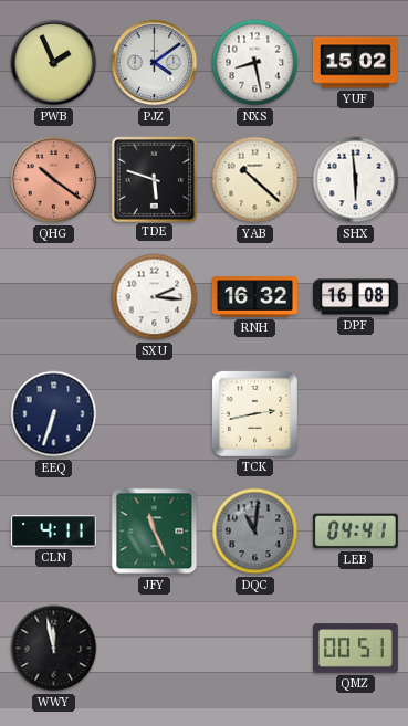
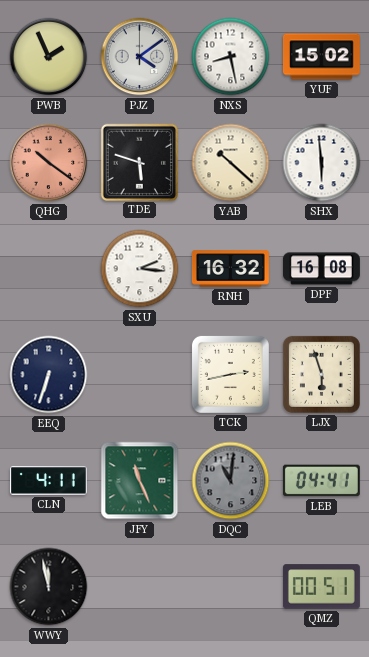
LJX: none -> 5:57 (321, 374)
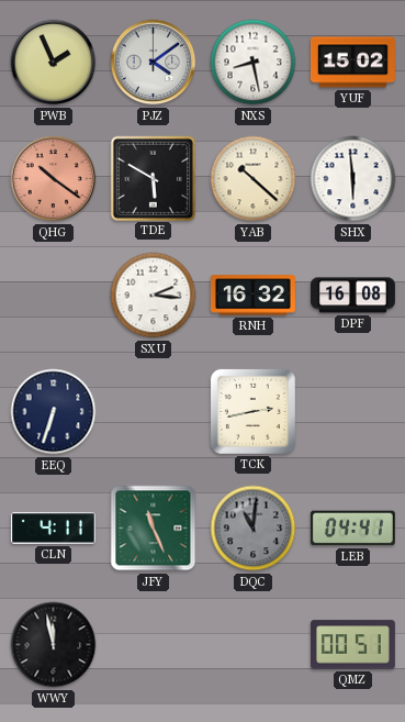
TDE: 5:48 -> 5:50 (153, 178)
LJX: 5:57 -> none (321, 374)
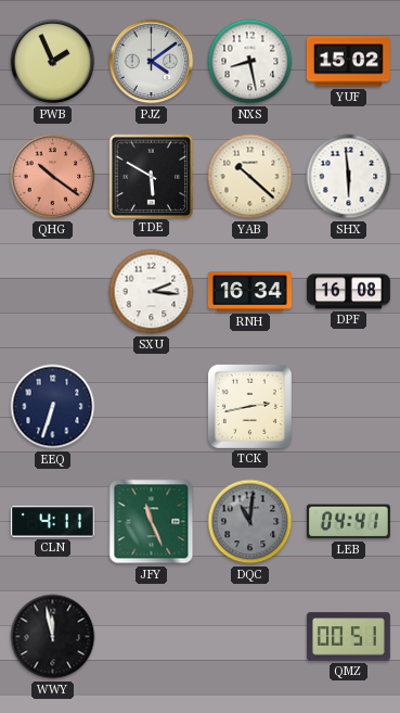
RNH: 16:32 -> 16:34 (249, 292)
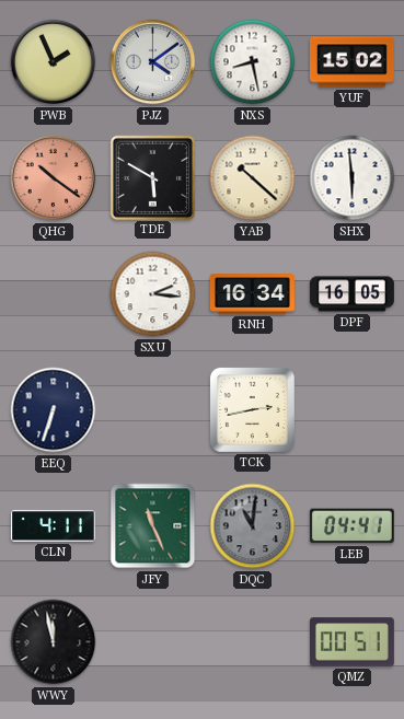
DPF: 16:08 -> 16:05 (351, 294)
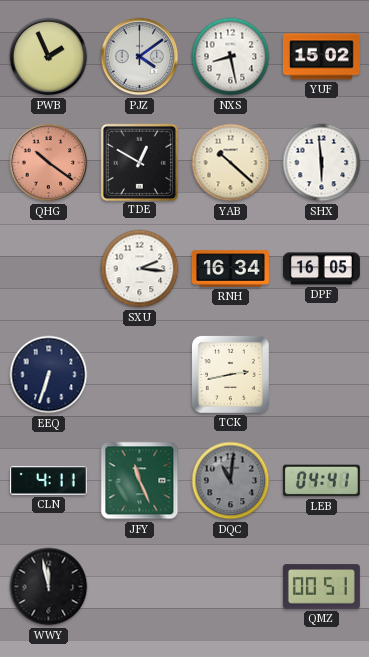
TDE: 5:50 -> 12:50 (139, 162)
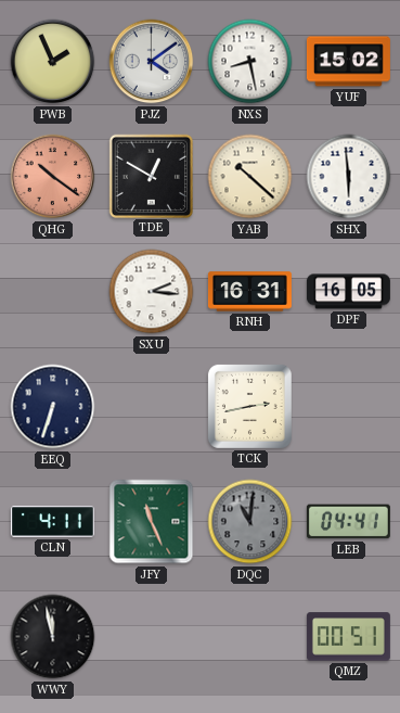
RNH: 16:34 -> 16:31 (249, 292)
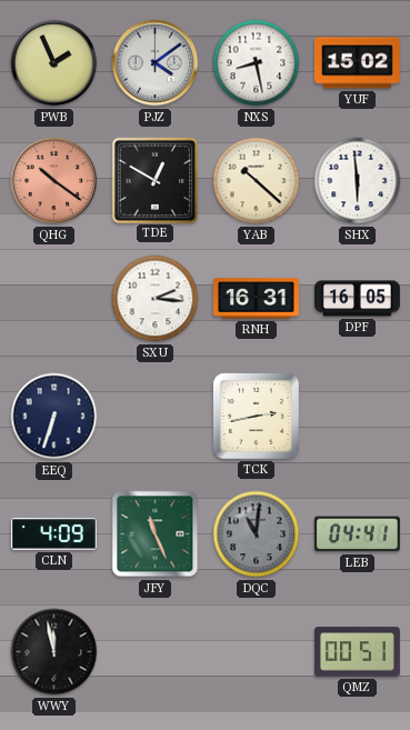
CLN: 4:11 -> 4:09 (53, 534)
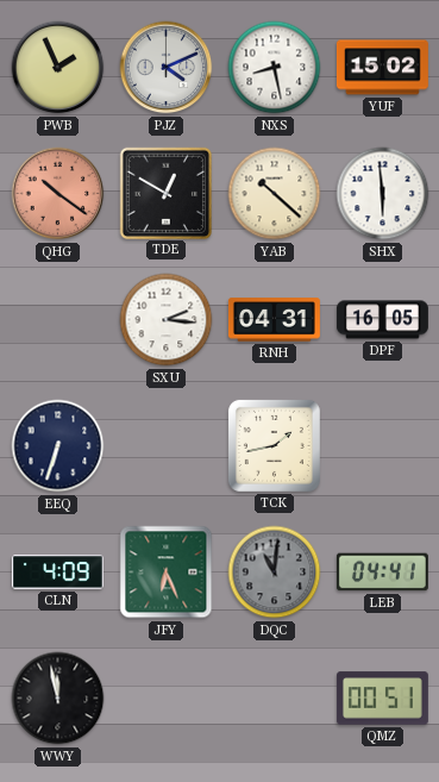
PJZ: 4:09 -> 4:11 (167, 68)
RNH: 16:31 -> 04:31 (274, 320)
TCK: 2:43 -> 1:43 (274, 445)
JFY: 11:26 -> 6:26 (167, 573)
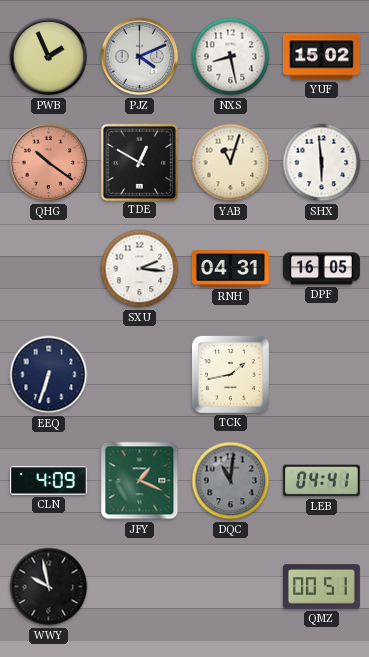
YAB: 10:22 -> 11:03 (231, 163)
JFY: 6:26 -> 1:19 (140, 481)
WWY: 11:58 -> 9:58 (49, 587)
